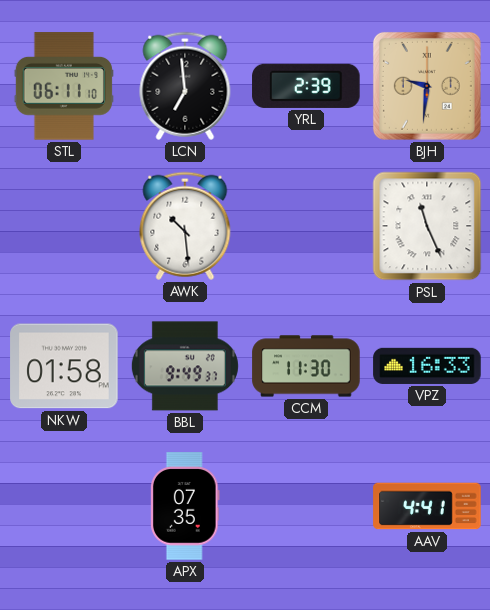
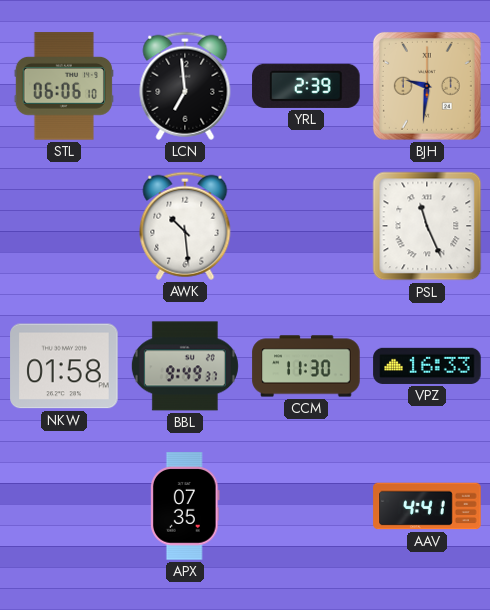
STL: 06:11 -> 06:06 (64, 86)
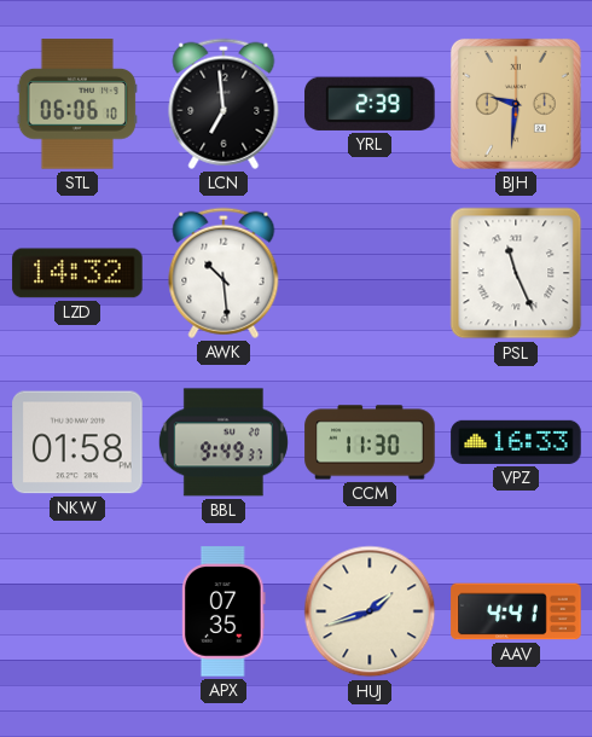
LZD: none -> 14:32 (77, 273)
HUJ: none -> 1:42 (370, 611)
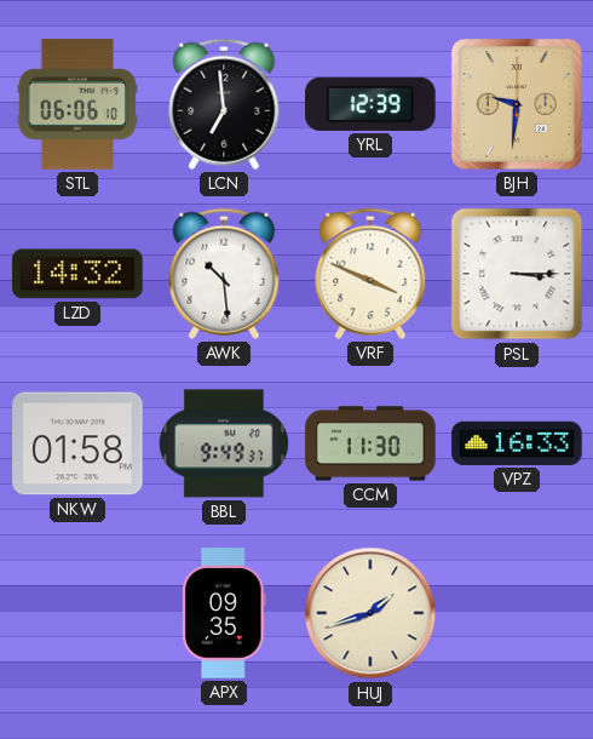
YRL: 2:39 -> 12:39 (370, 104)
VRF: none -> 3:49 (370, 274)
PSL: 11:26 -> 3:15 (517, 274)
APX: 07:35 -> 09:35 (225, 613)
AAV: 4:41 -> none (516, 611)
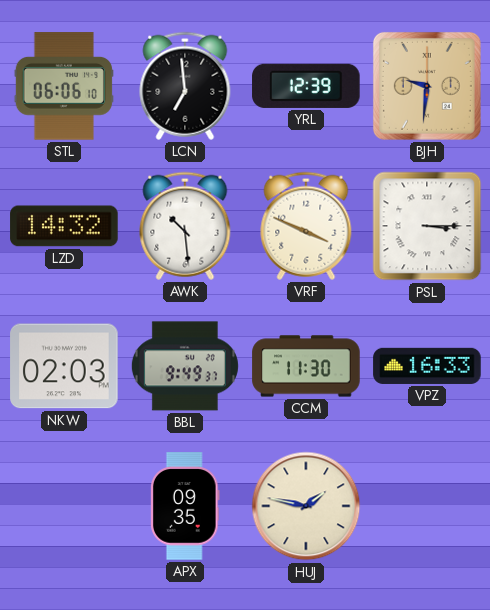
NKW: 01:58 -> 02:03 (64, 366)
HUJ: 1:42 -> 1:47 (306, 506)
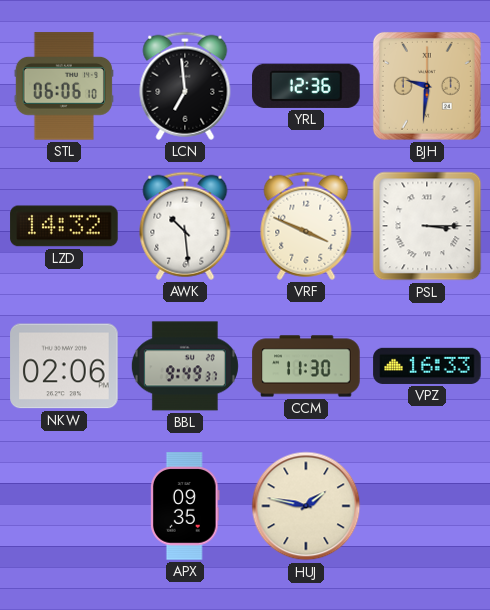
YRL: 12:39 -> 12:36 (306, 86)
NKW: 02:03 -> 02:06 (64, 366)
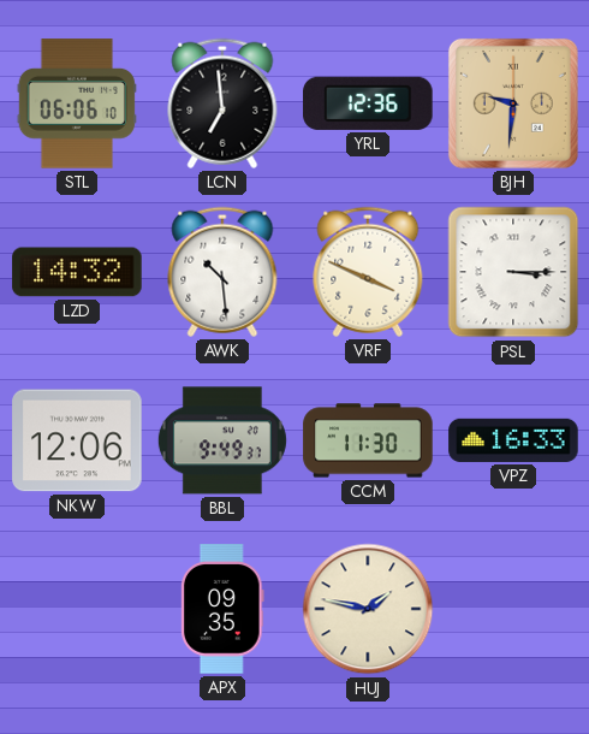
NKW: 02:06 -> 12:06 (77, 440)
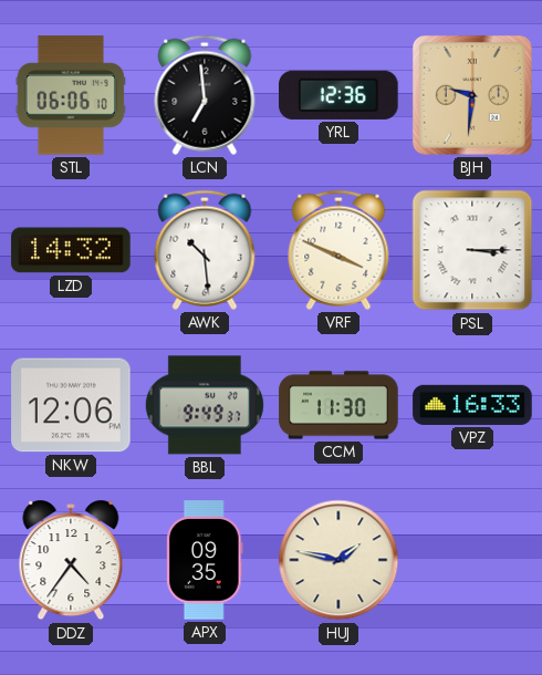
DDZ: none -> 4:36 (71, 560)
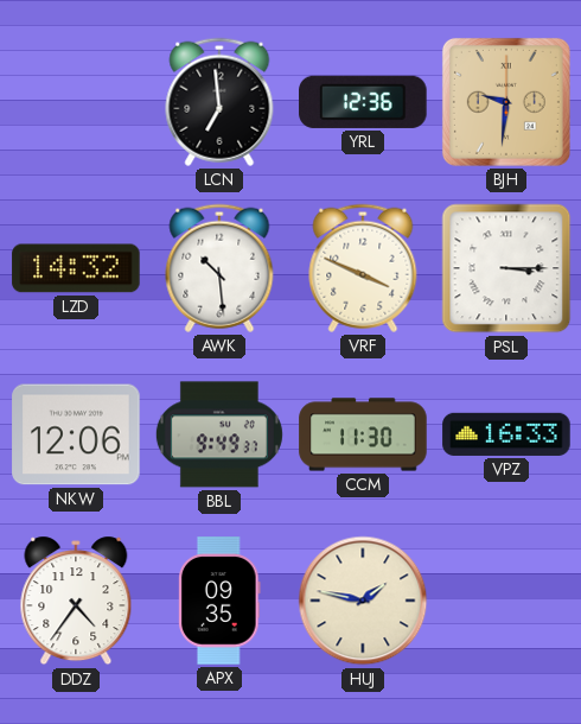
STL: 06:06 -> none (71, 95)
